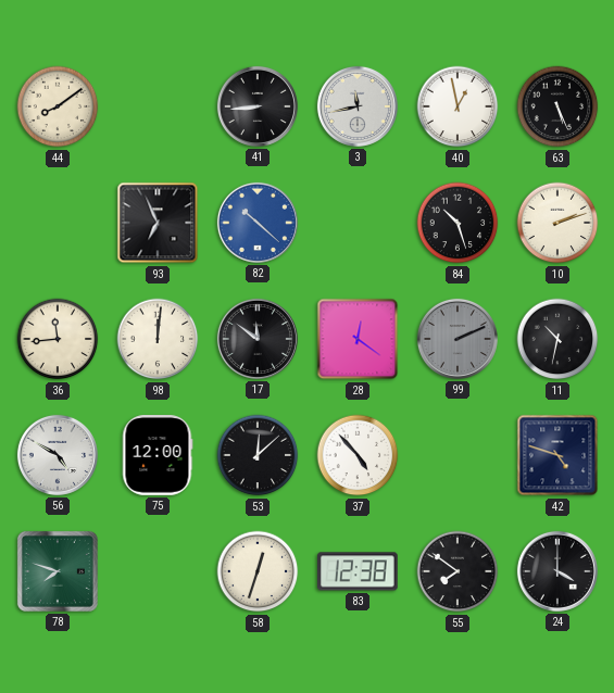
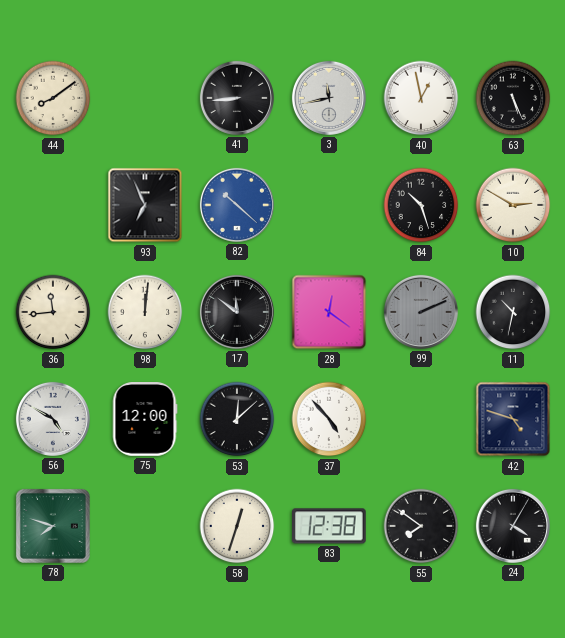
10: 2:12 -> 2:50 (513, 205)
24: 4:00 -> 4:05 (513, 526)
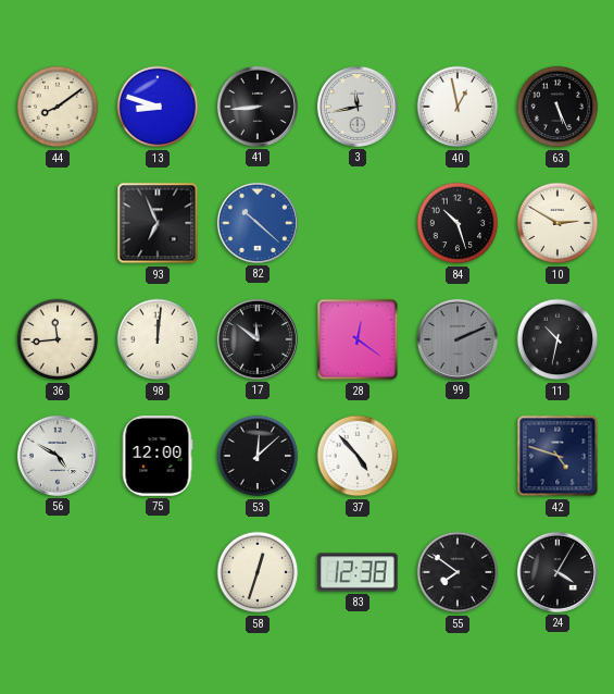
13: none -> 8:48 (158, 107)
78: 7:48 -> none (53, 526)
